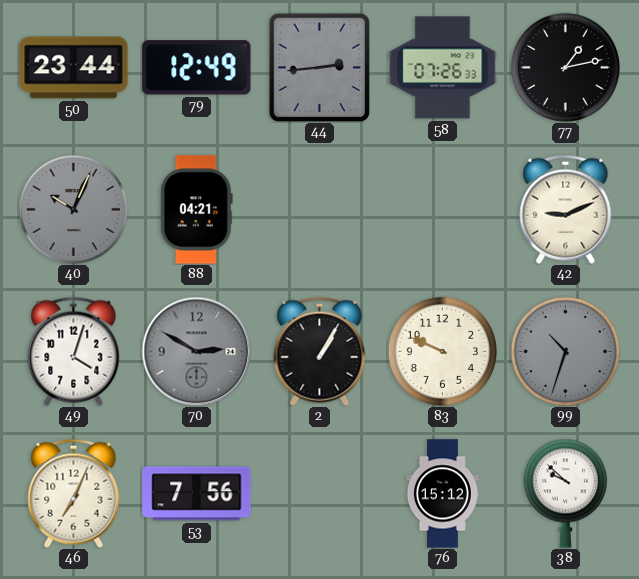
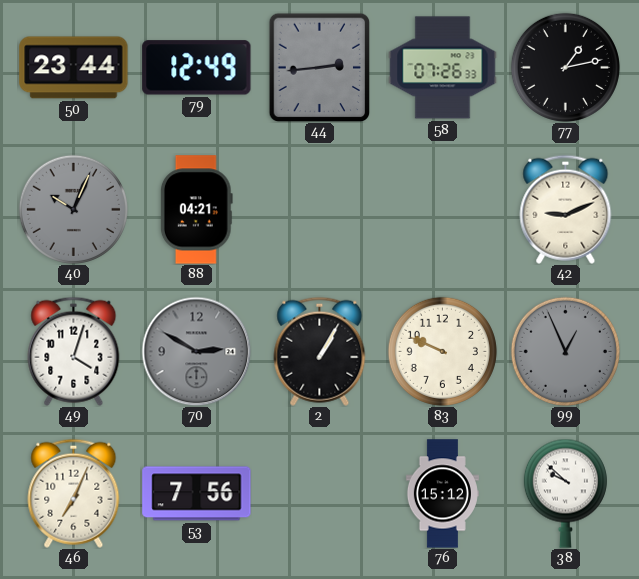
99: 10:33 -> 12:56 (565, 351)
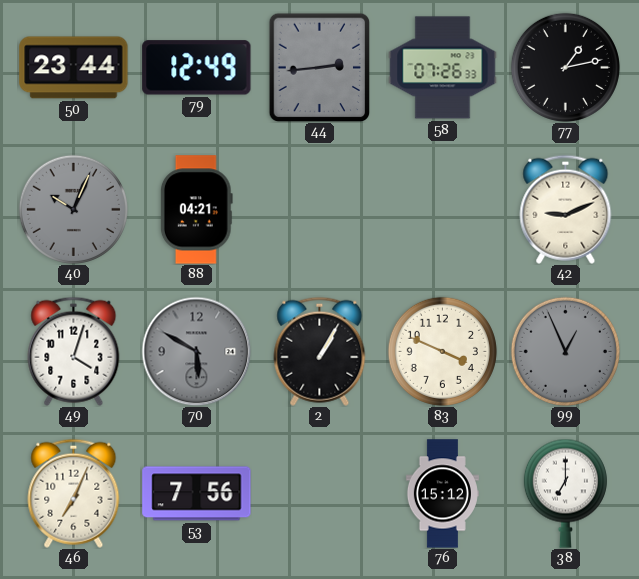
70: 2:50 -> 5:50 (196, 351)
83: 9:49 -> 3:49 (442, 351)
38: 9:52 -> 7:00 (565, 493)
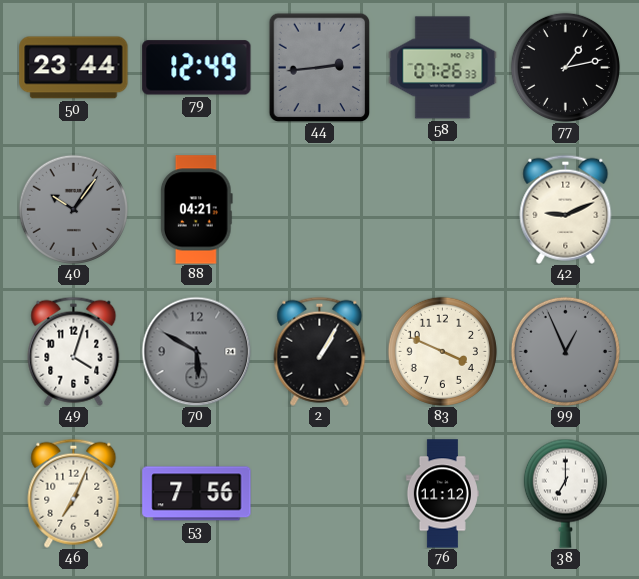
40: 10:04 -> 10:06 (73, 209)
76: 15:12 -> 11:12 (442, 494)
